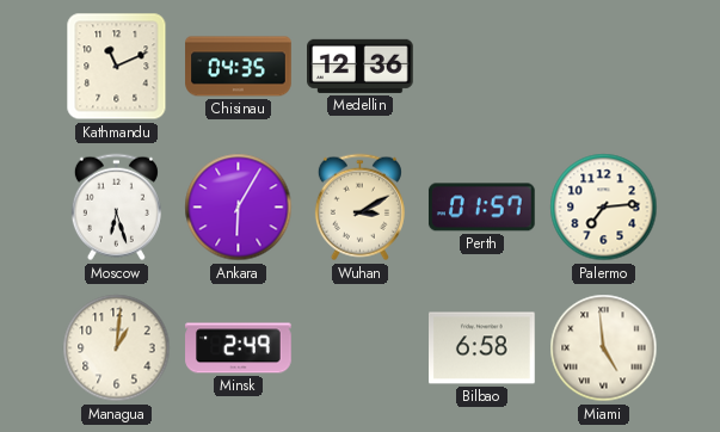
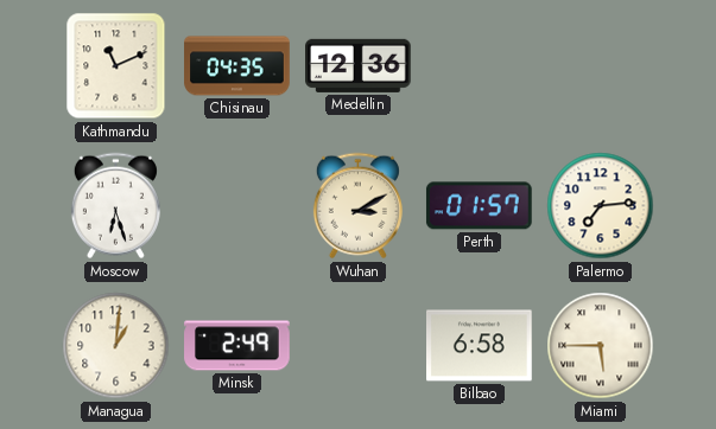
Ankara: 6:05 -> none (239, 208)
Miami: 4:59 -> 5:45 (601, 346)
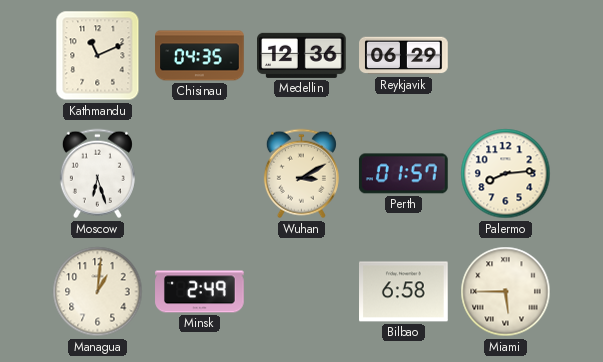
Reykjavik: none -> 06:29 (404, 56)
Palermo: 7:14 -> 8:14 (506, 174)
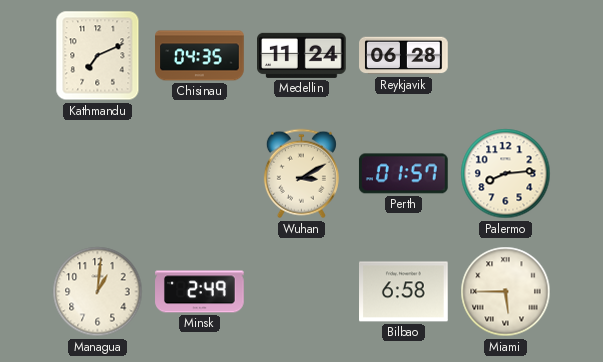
Kathmandu: 11:11 -> 7:11 (98, 56)
Medellin: 12:36 -> 11:24 (302, 55)
Reykjavik: 06:29 -> 06:28 (404, 56)
Moscow: 6:27 -> none (97, 174)
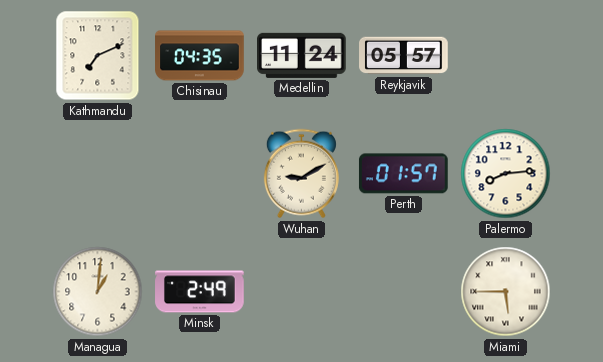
Reykjavik: 06:28 -> 05:57 (404, 56)
Wuhan: 3:10 -> 9:10 (301, 174)
Bilbao: 6:58 -> none (404, 292)
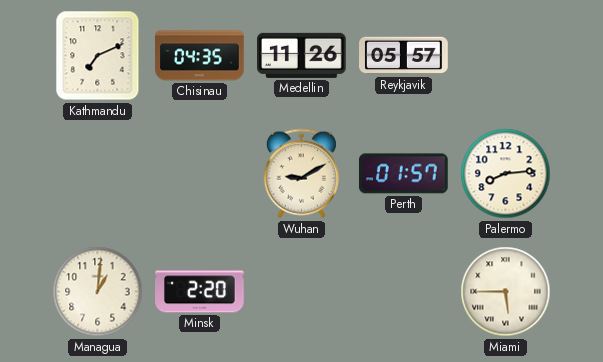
Medellin: 11:24 -> 11:26 (302, 55)
Minsk: 2:49 -> 2:20 (200, 292)
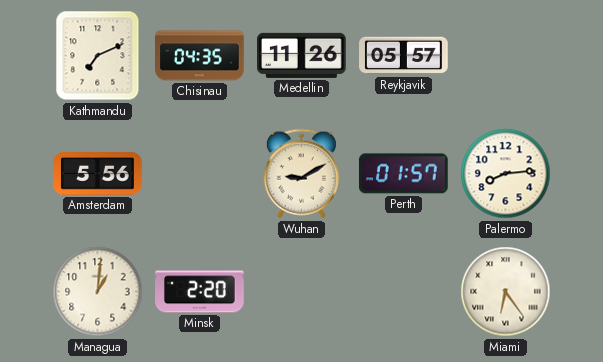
Amsterdam: none -> 5:56 (98, 174)
Miami: 5:45 -> 6:24 (506, 292)
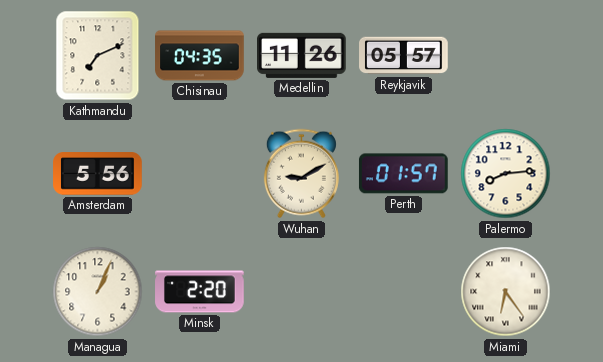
Managua: 1:01 -> 1:04 (98, 292)
